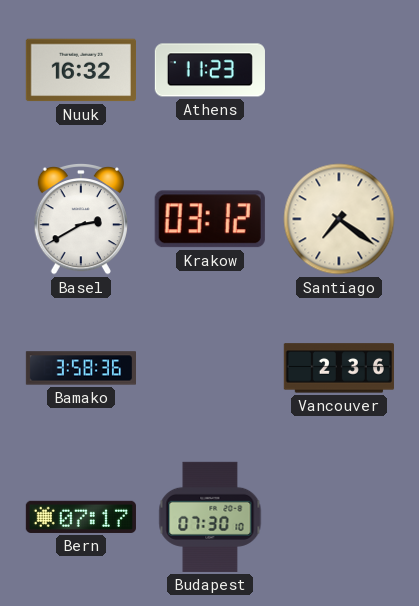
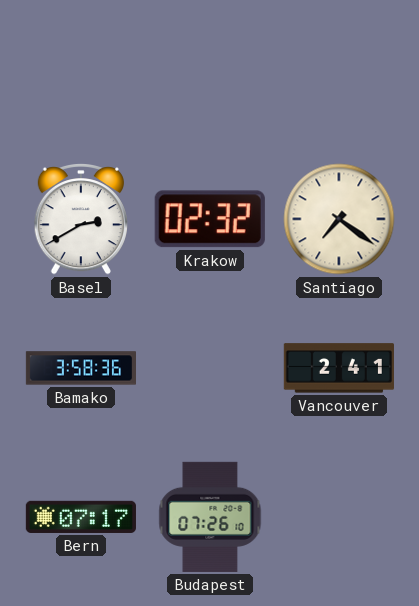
Nuuk: 16:32 -> none (81, 70)
Athens: 11:23 -> none (210, 70)
Krakow: 03:12 -> 02:32 (210, 219)
Vancouver: 2:36 -> 2:41 (339, 368)
Budapest: 07:30 -> 07:26 (210, 517)
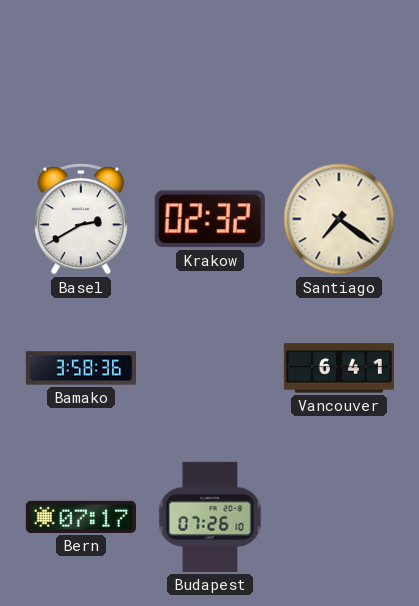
Vancouver: 2:41 -> 6:41 (339, 368)
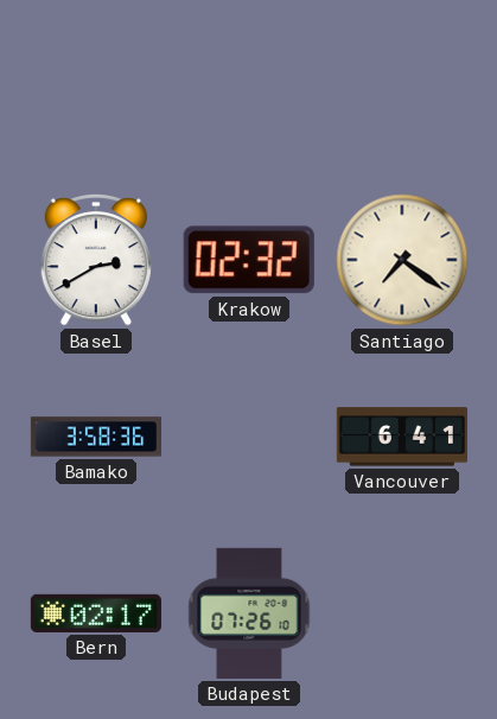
Bern: 07:17 -> 02:17 (96, 613)
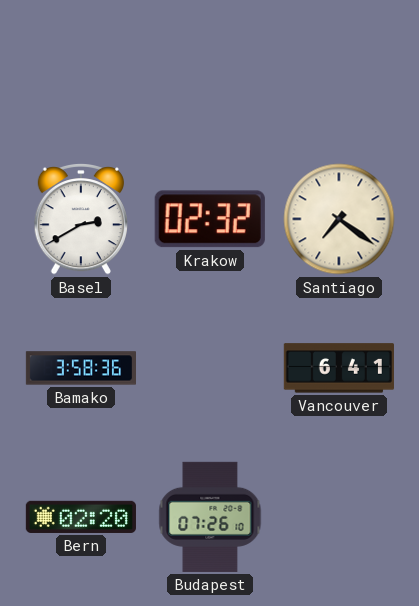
Bern: 02:17 -> 02:20 (81, 517)
